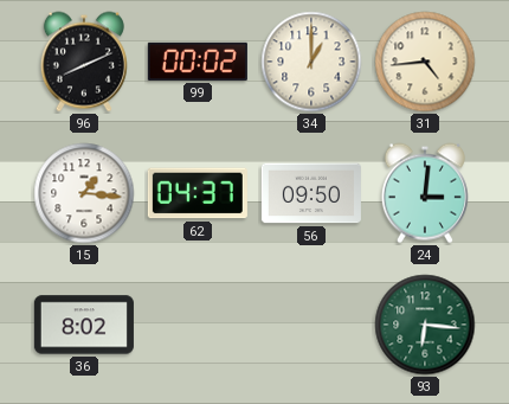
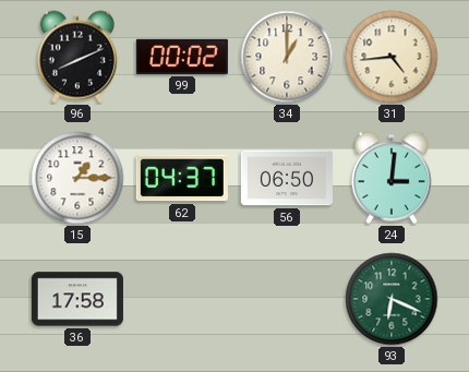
15: 1:16 -> 1:15 (77, 178)
56: 09:50 -> 06:50 (287, 178)
36: 8:02 -> 17:58 (77, 299)
93: 6:16 -> 6:19 (392, 299)
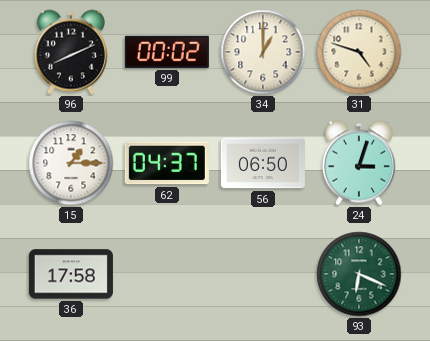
31: 4:44 -> 4:48 (359, 52)
24: 3:01 -> 3:03 (359, 163)
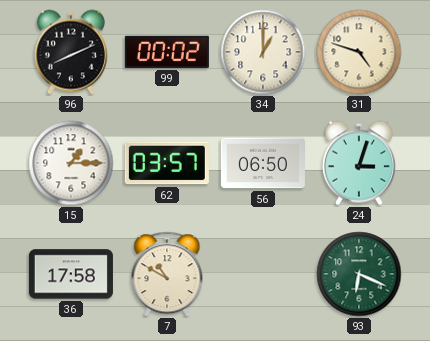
62: 04:37 -> 03:57 (167, 163)
7: none -> 10:50 (167, 274)
